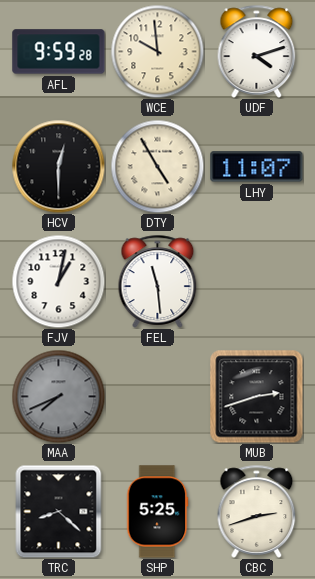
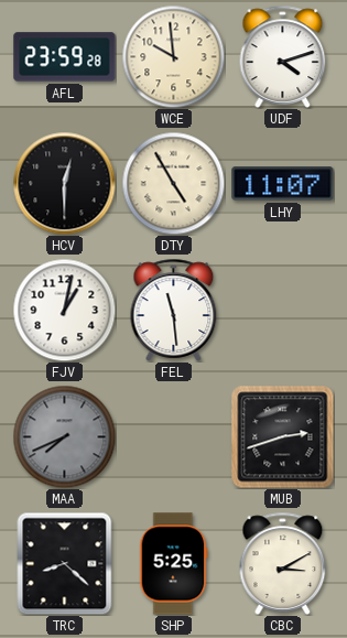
AFL: 9:59 -> 23:59 (65, 57)
CBC: 2:42 -> 3:10 (283, 563)
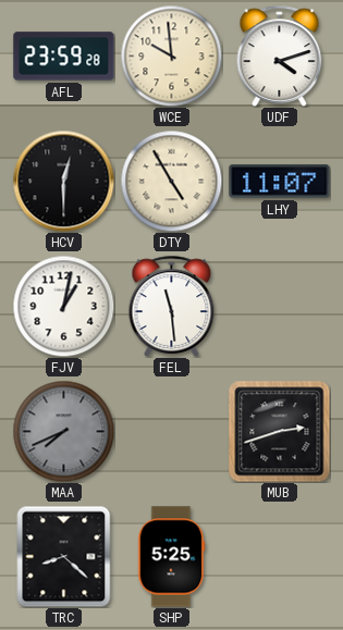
CBC: 3:10 -> none (283, 563)
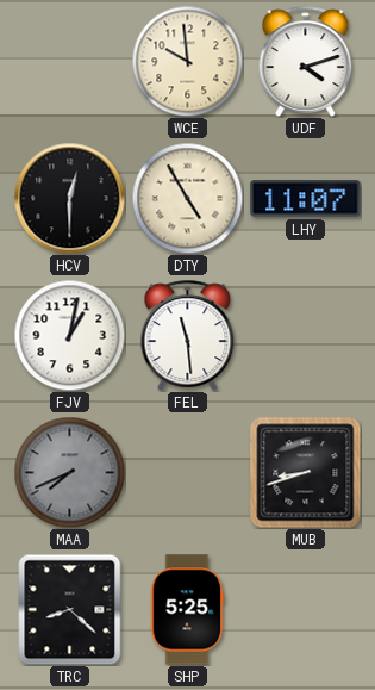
AFL: 23:59 -> none (64, 57)
MUB: 2:42 -> 8:42 (306, 473)
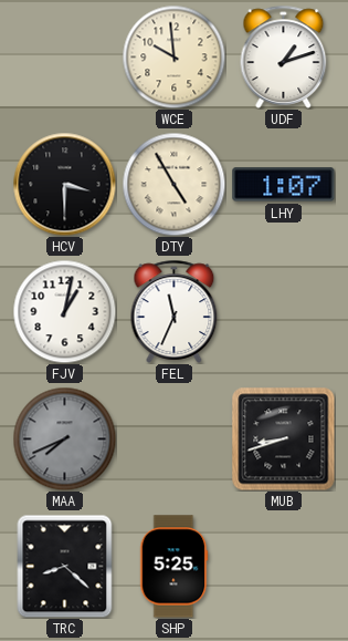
UDF: 4:12 -> 1:12 (284, 56)
HCV: 12:30 -> 3:30 (64, 184)
LHY: 11:07 -> 1:07 (284, 185)
FEL: 11:29 -> 11:34 (175, 311)
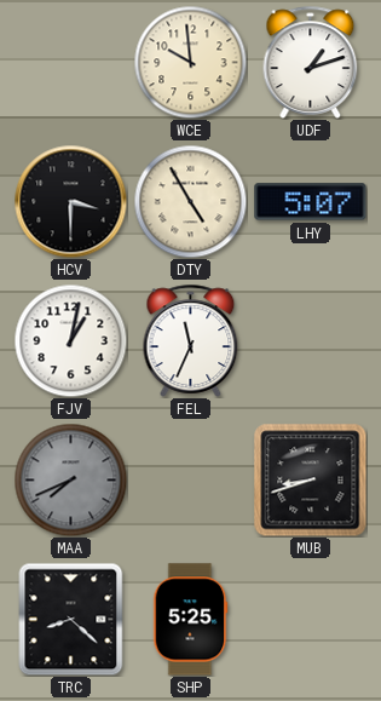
LHY: 1:07 -> 5:07 (311, 202)
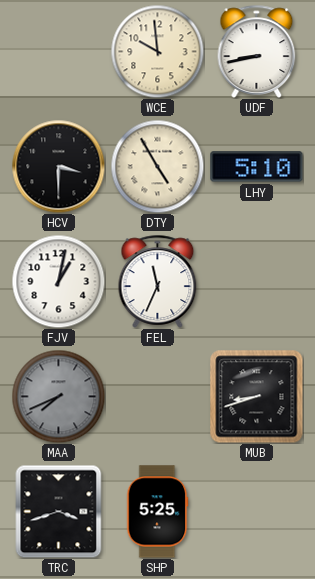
UDF: 1:12 -> 8:43 (257, 51)
LHY: 5:07 -> 5:10 (257, 167)
TRC: 8:22 -> 3:42 (59, 511)
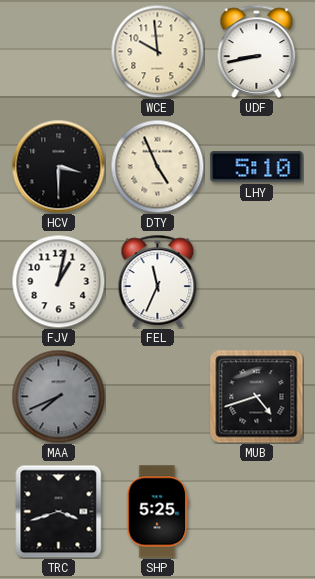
DTY: 4:55 -> 4:56 (157, 166)
MUB: 8:42 -> 4:42 (257, 397)
